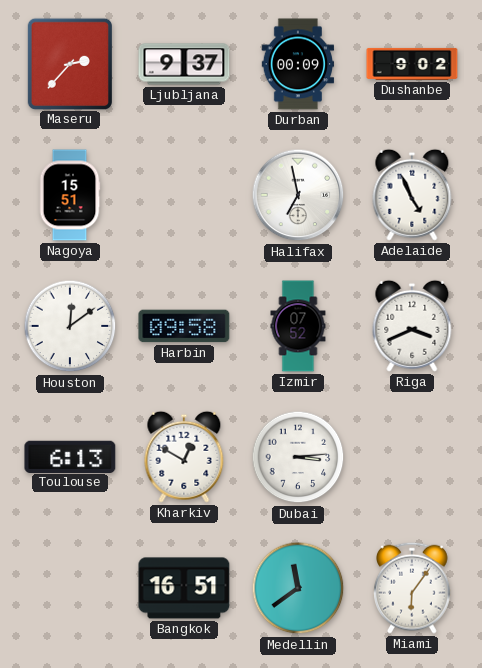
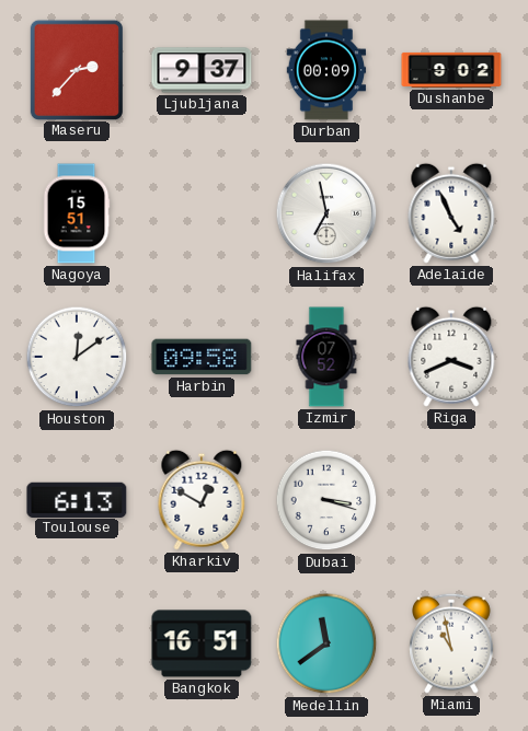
Dubai: 3:14 -> 3:18 (326, 500)
Miami: 6:06 -> 10:58 (452, 643)
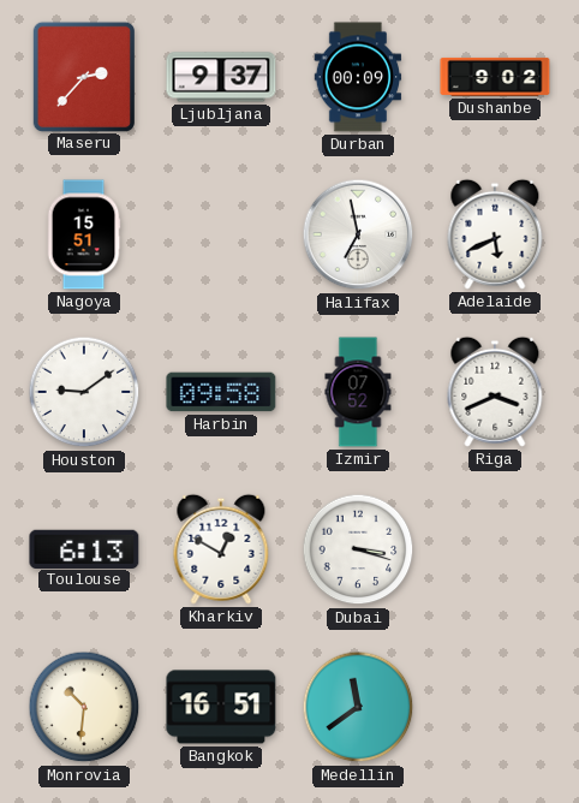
Adelaide: 4:56 -> 5:41 (495, 234)
Houston: 12:09 -> 9:09 (84, 392)
Monrovia: none -> 10:31 (84, 707)
Miami: 10:58 -> none (452, 643)
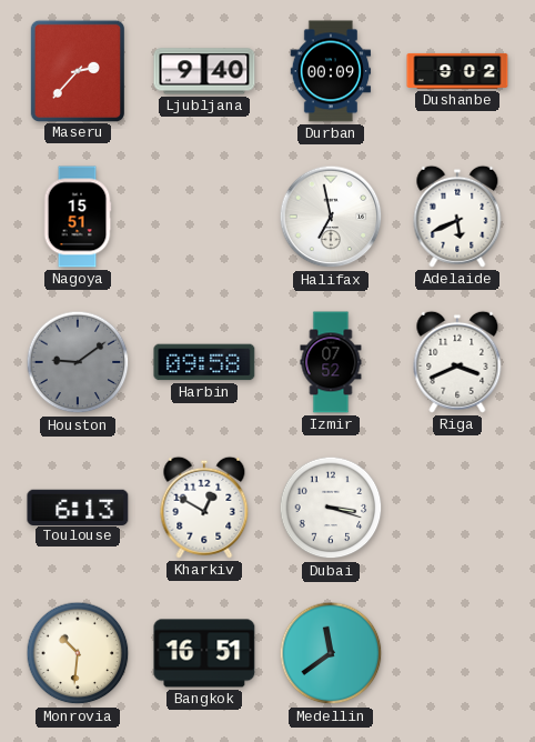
Ljubljana: 9:37 -> 9:40 (204, 71)
Houston dial: white -> grey (78, 362)
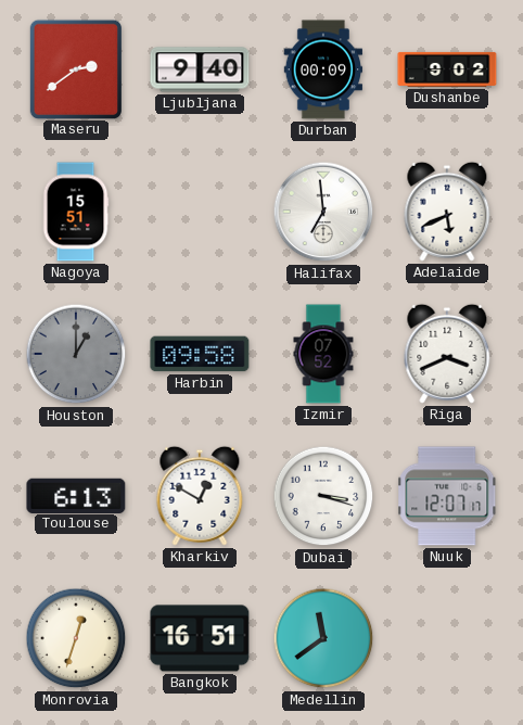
Maseru: 2:37 -> 2:39 (75, 68)
Halifax: 6:58 -> 6:59 (323, 212)
Houston: 9:09 -> 1:00 (76, 354)
Nuuk: none -> 12:07 (447, 496)
Monrovia: 10:31 -> 12:33 (76, 638)
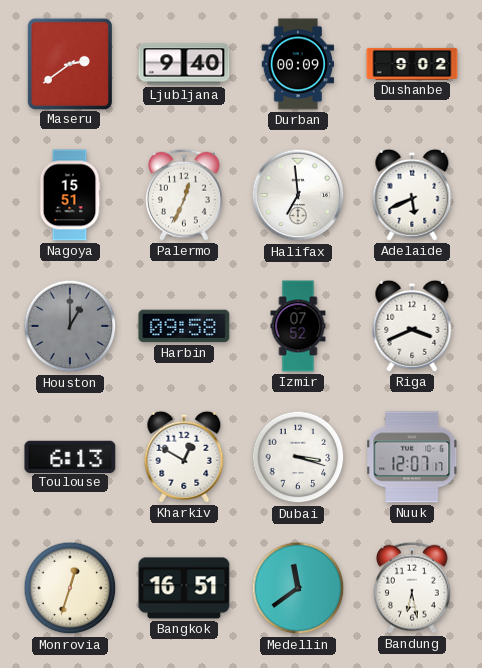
Palermo: none -> 12:34 (185, 195)
Bandung: none -> 6:28 (413, 588)
